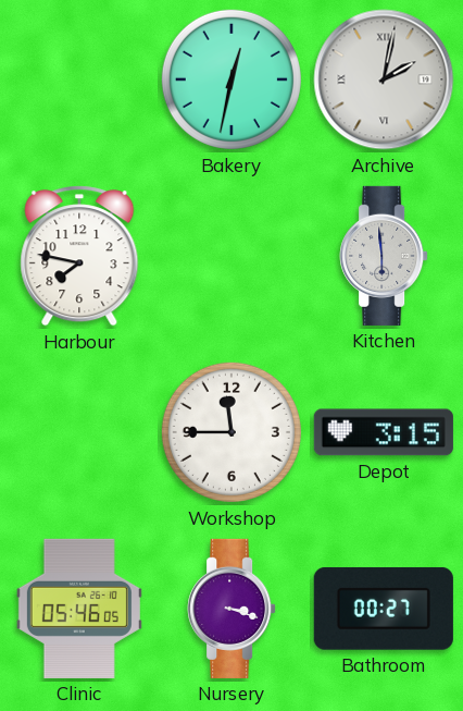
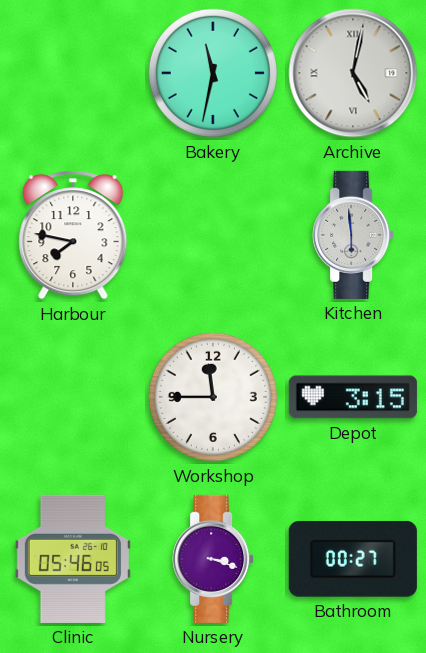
Bakery: 12:32 -> 11:32 (213, 73)
Archive: 2:02 -> 5:02 (353, 73)
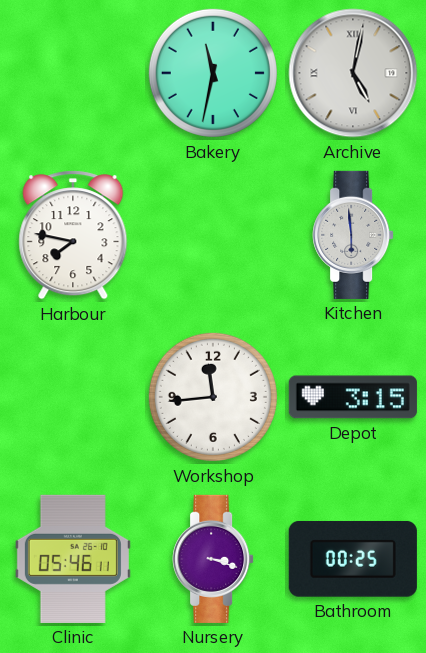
Workshop: 11:45 -> 11:44 (213, 397)
Clinic: 05:46:05 -> 05:46:11 (73, 559)
Bathroom: 00:27 -> 00:25 (353, 559)
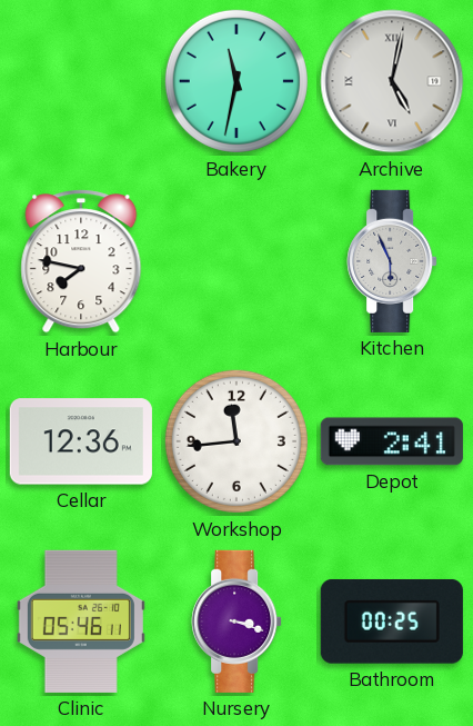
Kitchen: 5:59 -> 5:56 (392, 261)
Cellar: none -> 12:36 (81, 441)
Depot: 3:15 -> 2:41 (392, 441)
